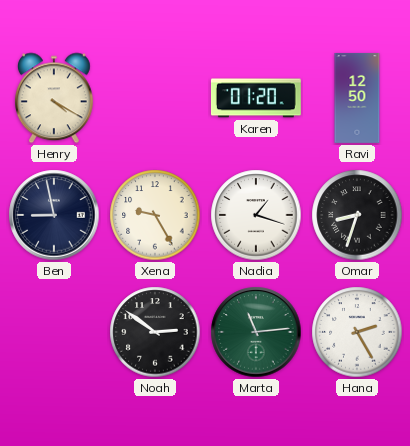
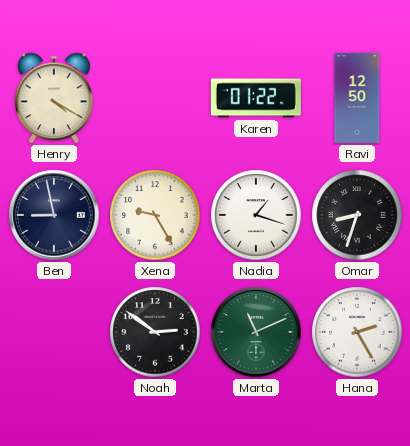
Karen: 01:20 -> 01:22 (256, 98)
Marta: 11:14 -> 11:11 (256, 332)
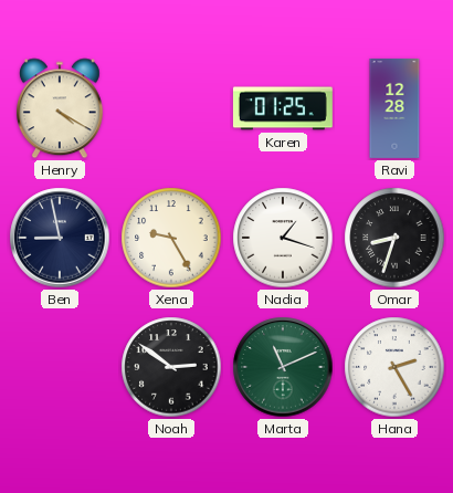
Karen: 01:22 -> 01:25 (283, 108)
Ravi: 12:50 -> 12:28 (394, 108)
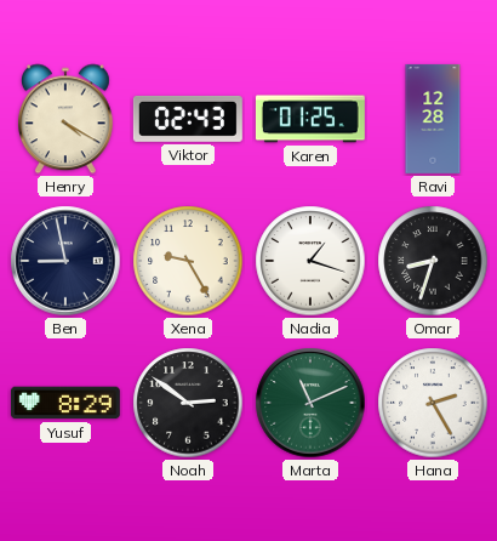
Viktor: none -> 02:43 (188, 119)
Yusuf: none -> 8:29 (65, 403)
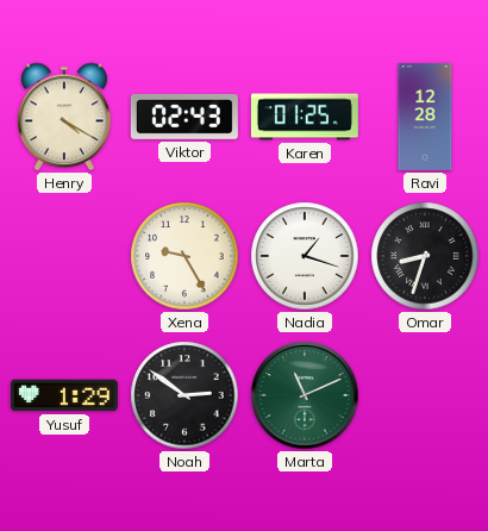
Ben: 8:58 -> none (65, 261)
Yusuf: 8:29 -> 1:29 (64, 395)
Hana: 2:25 -> none (433, 403)
